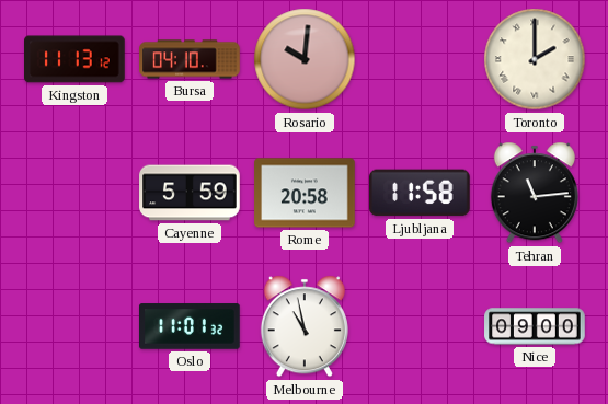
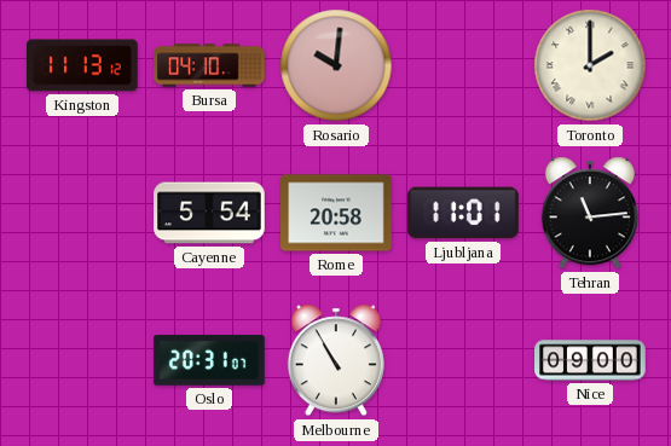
Cayenne: 5:59 -> 5:54 (209, 213)
Ljubljana: 11:58 -> 11:01 (464, 213)
Oslo: 11:01 -> 20:31 (209, 360)
Melbourne: 10:58 -> 10:55 (336, 360)
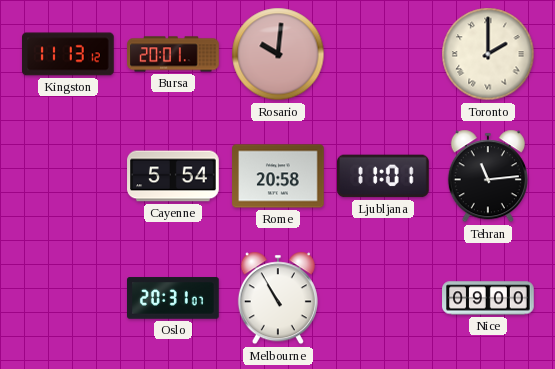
Bursa: 04:10 -> 20:01 (173, 54)
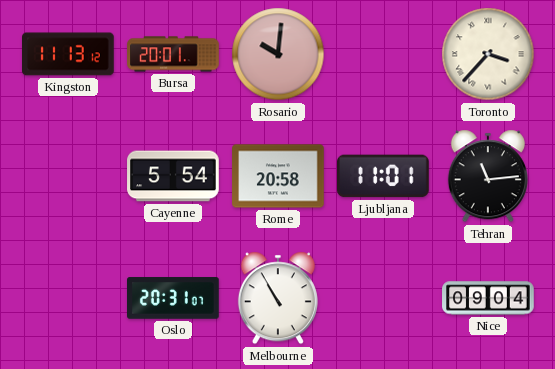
Toronto: 2:00 -> 3:37 (488, 54)
Nice: 09:00 -> 09:04 (488, 298)
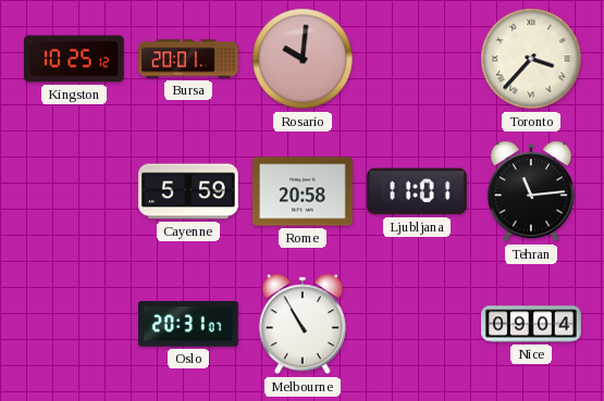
Kingston: 11:13 -> 10:25 (74, 59)
Cayenne: 5:54 -> 5:59 (188, 191)
